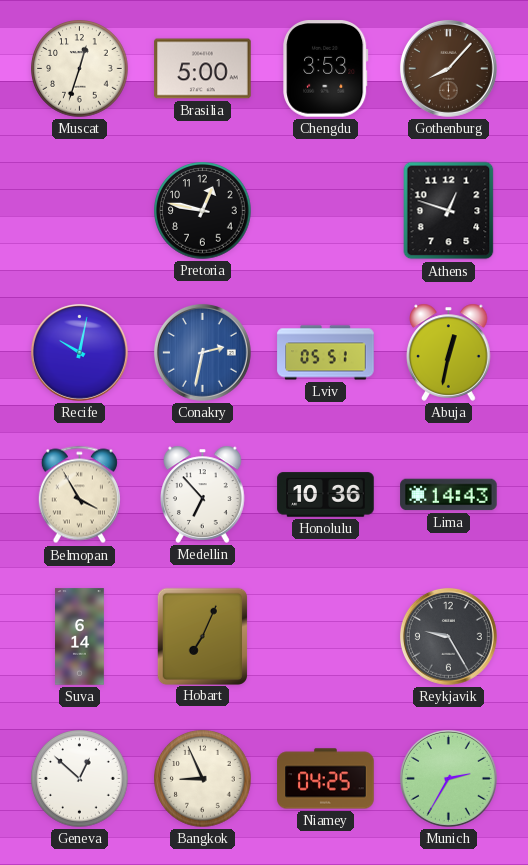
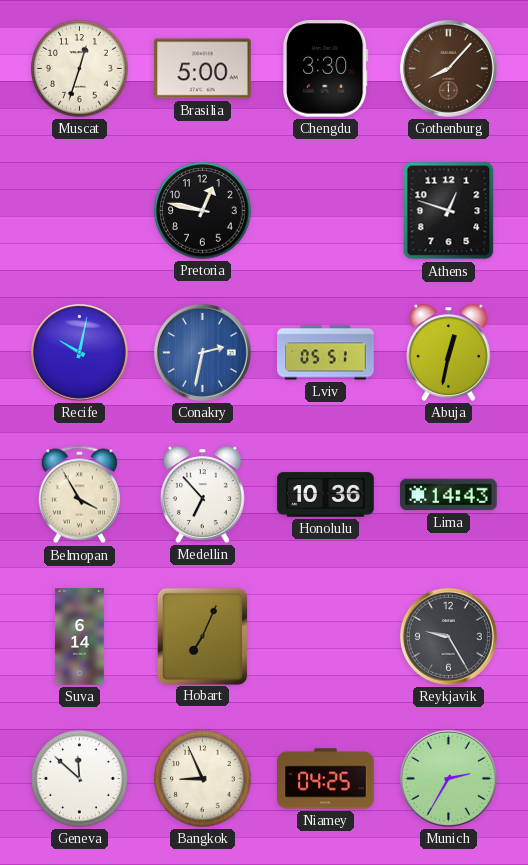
Chengdu: 3:53 -> 3:30 (326, 69)
Geneva: 12:52 -> 11:52 (80, 779)
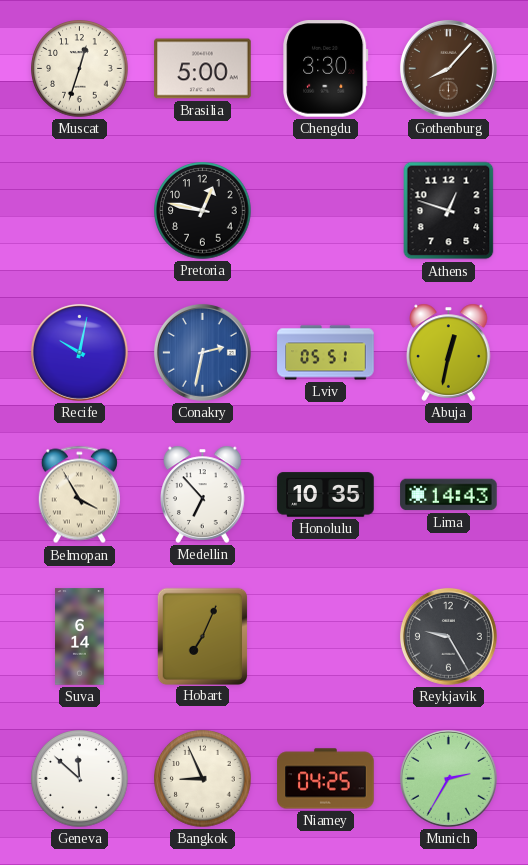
Honolulu: 10:36 -> 10:35 (326, 495)
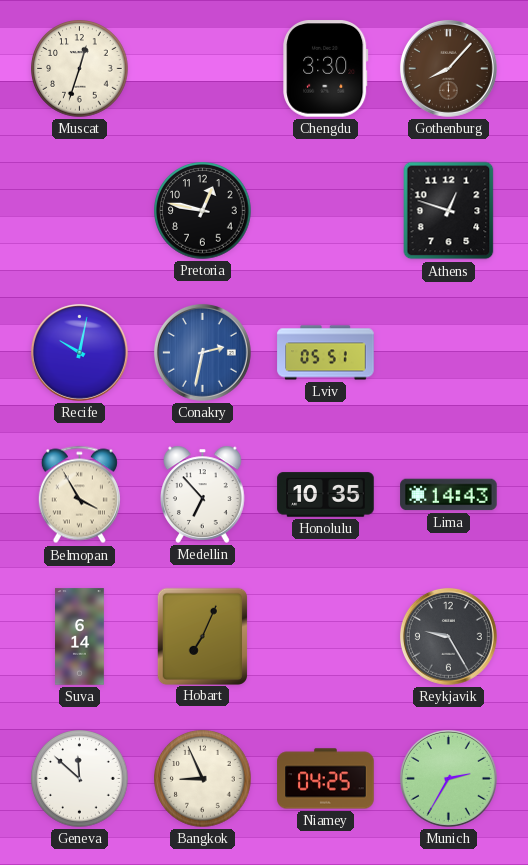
Brasilia: 5:00 -> none (203, 69)
Abuja: 12:32 -> none (449, 352)
